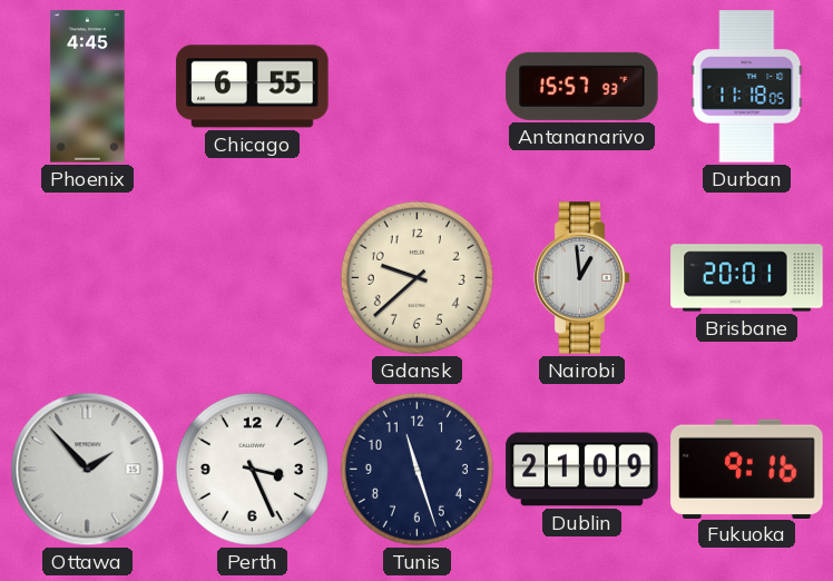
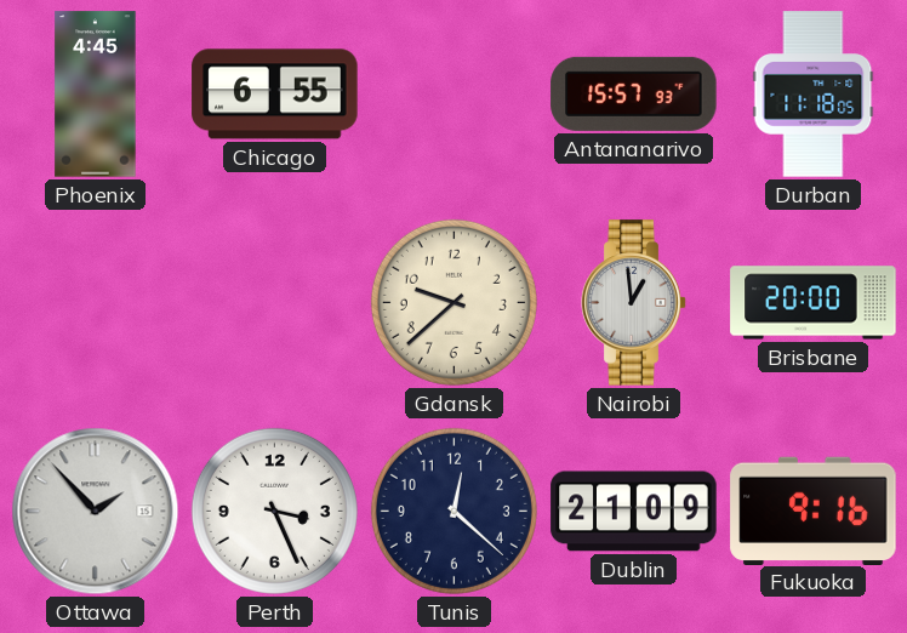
Brisbane: 20:01 -> 20:00 (814, 303)
Tunis: 11:27 -> 12:22 (453, 511)
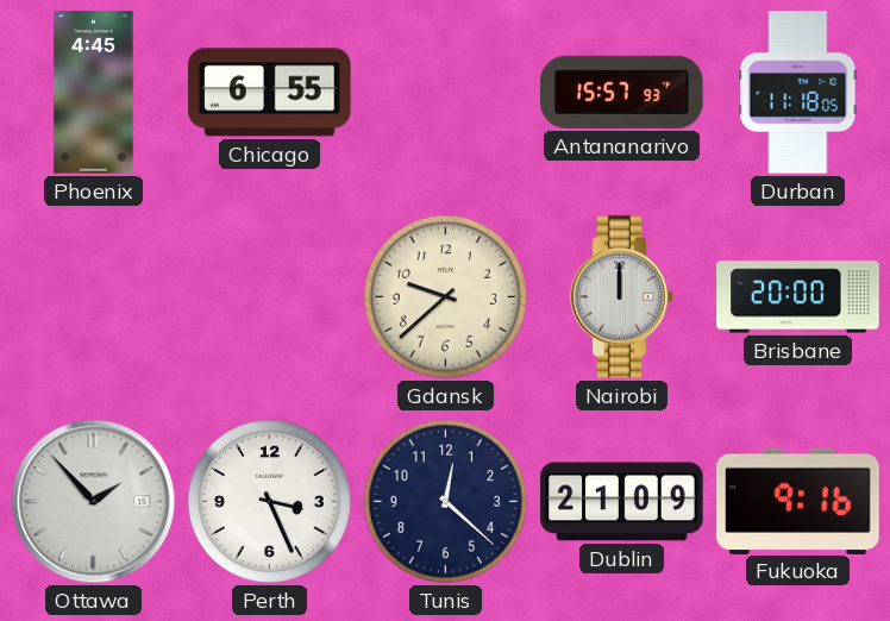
Nairobi: 12:59 -> 12:00 (622, 297)
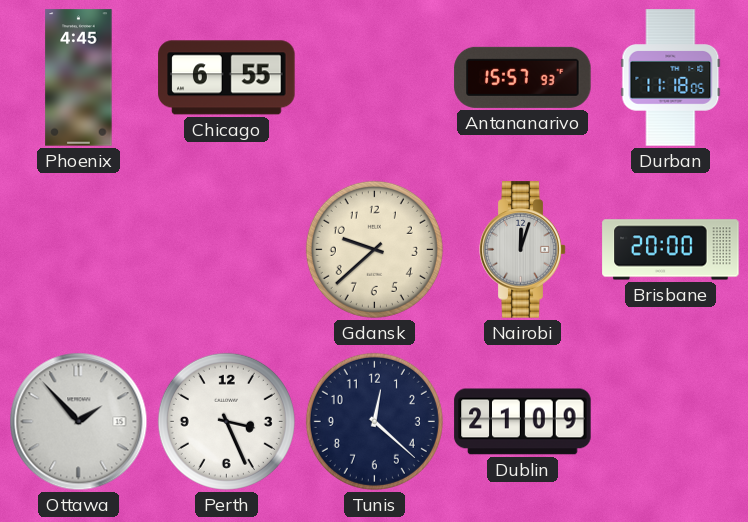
Nairobi: 12:00 -> 12:03 (523, 250)
Fukuoka: 9:16 -> none (798, 501)
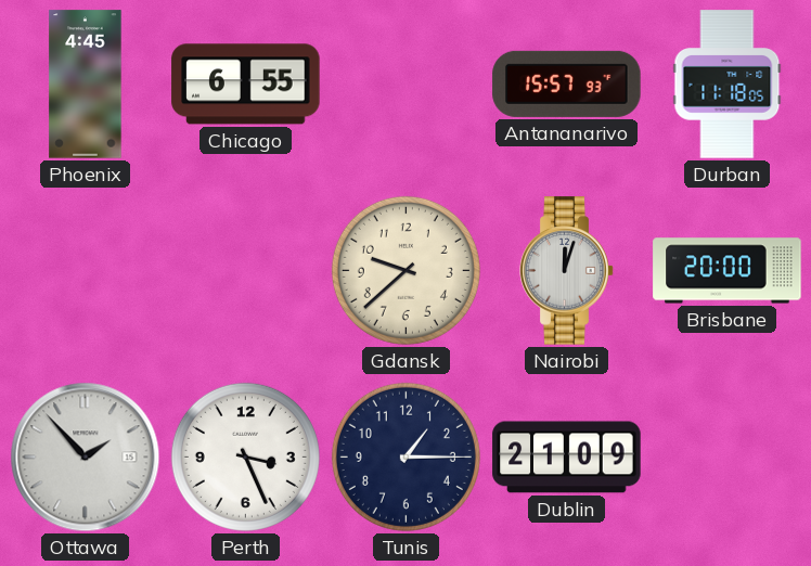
Tunis: 12:22 -> 1:15 (405, 456)
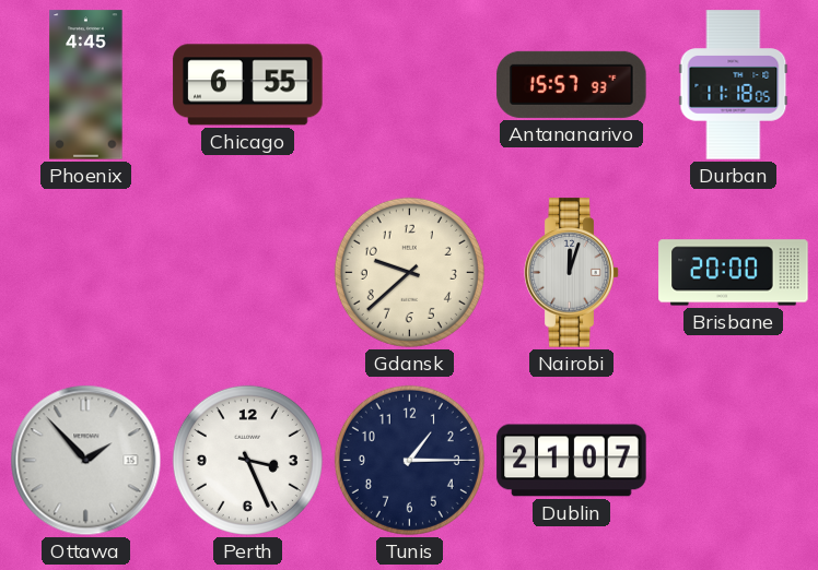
Dublin: 21:09 -> 21:07 (572, 461)
